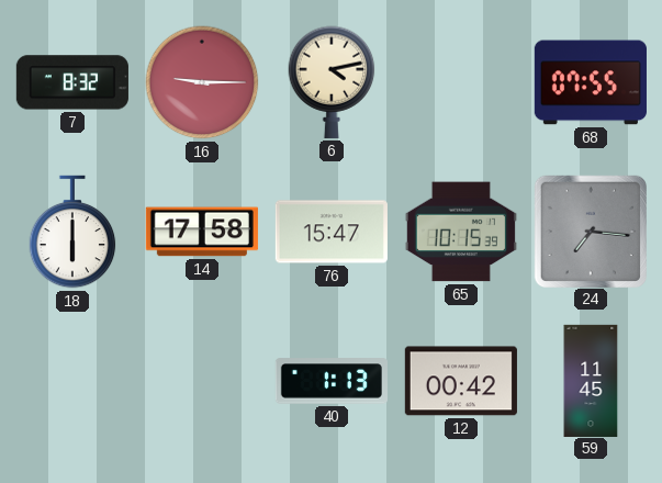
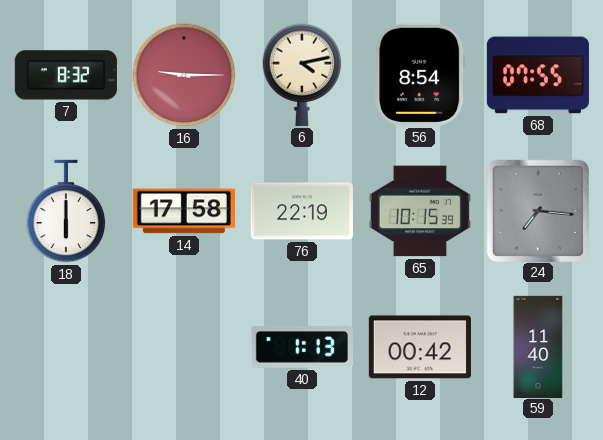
56: none -> 8:54 (420, 75)
76: 15:47 -> 22:19 (302, 211)
59: 11:45 -> 11:40 (538, 346)
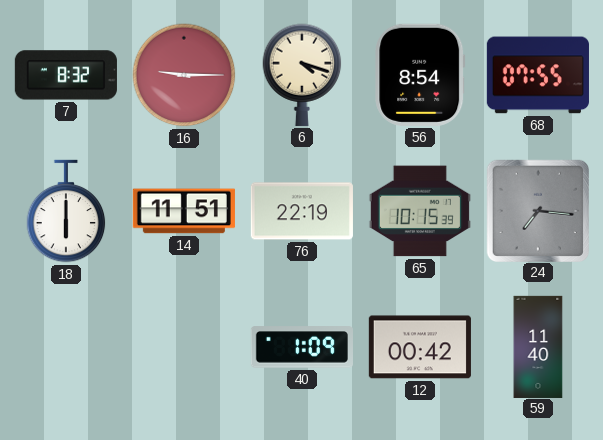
6: 4:13 -> 4:18 (302, 75)
14: 17:58 -> 11:51 (184, 211)
40: 1:13 -> 1:09 (302, 347)
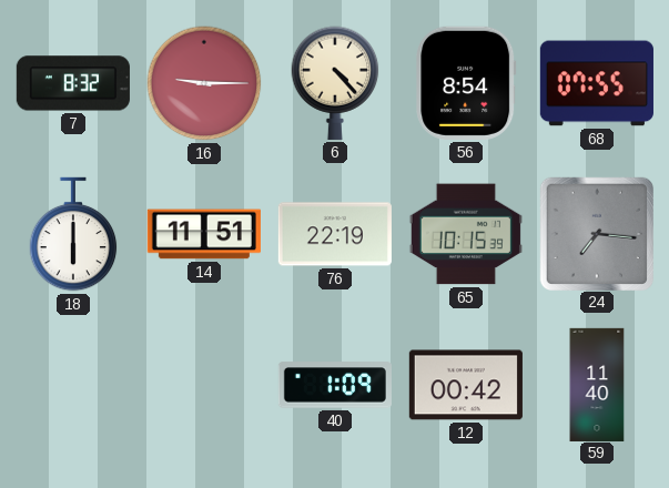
6: 4:18 -> 4:23 (335, 83)
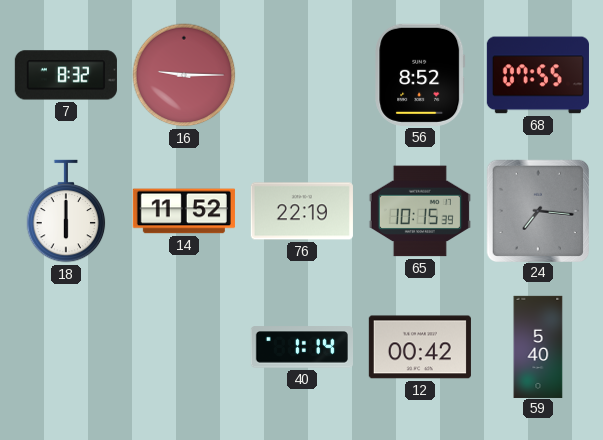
6: 4:23 -> none (335, 83)
56: 8:54 -> 8:52 (420, 75)
14: 11:51 -> 11:52 (184, 211)
40: 1:09 -> 1:14 (302, 347)
59: 11:40 -> 5:40 (538, 346)
